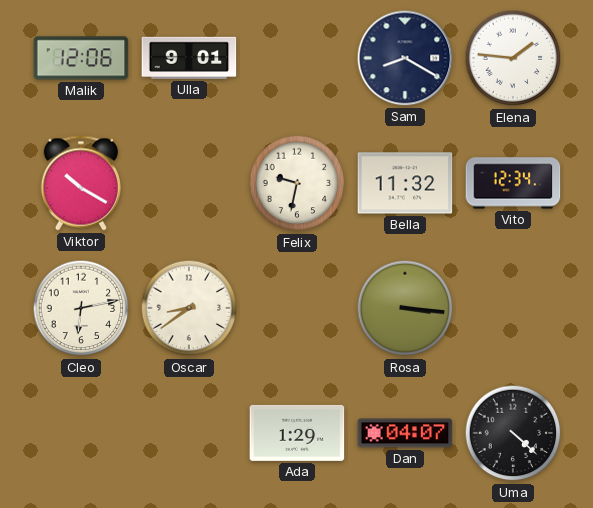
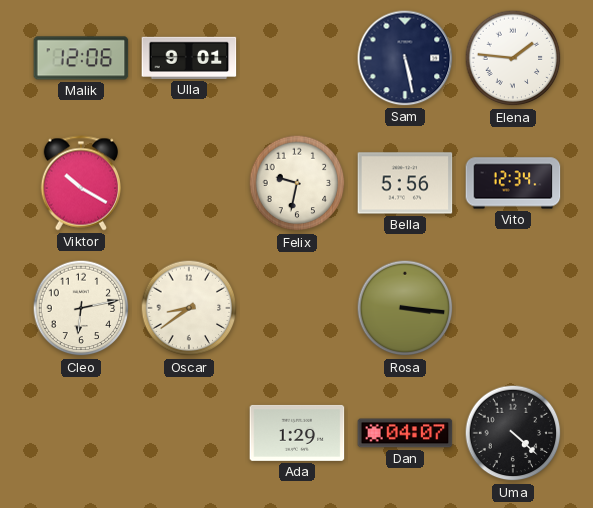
Sam: 8:20 -> 5:28 (405, 58)
Bella: 11:32 -> 5:56 (405, 183)
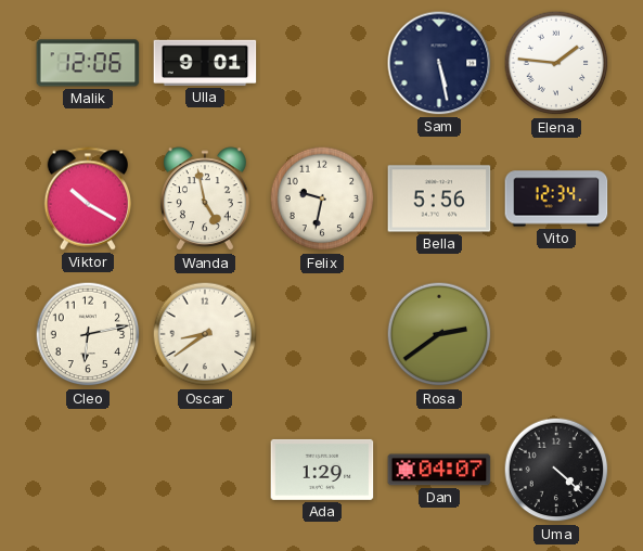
Wanda: none -> 4:58 (205, 200)
Rosa: 3:16 -> 2:39 (439, 334)
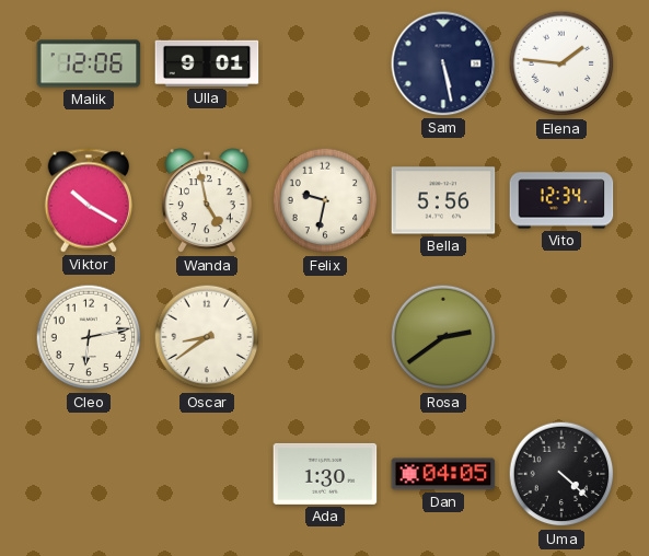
Ada: 1:29 -> 1:30 (325, 474)
Dan: 04:07 -> 04:05 (443, 474)
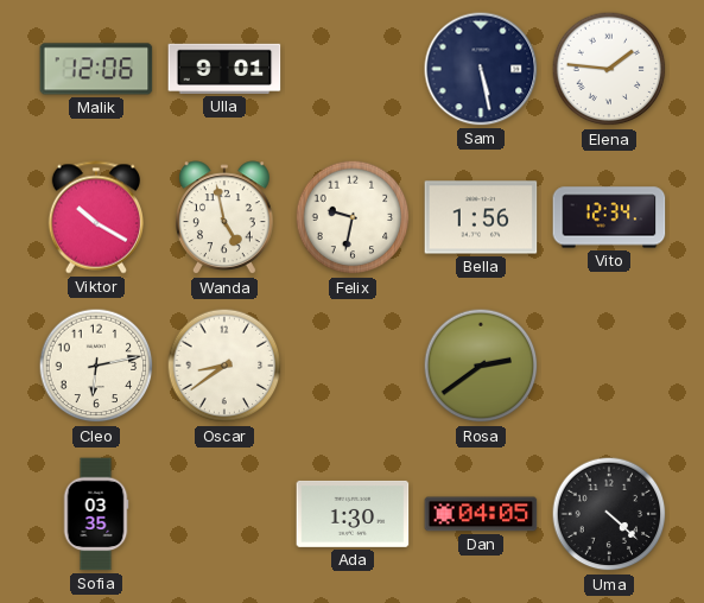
Bella: 5:56 -> 1:56 (481, 217)
Sofia: none -> 03:35 (96, 514)
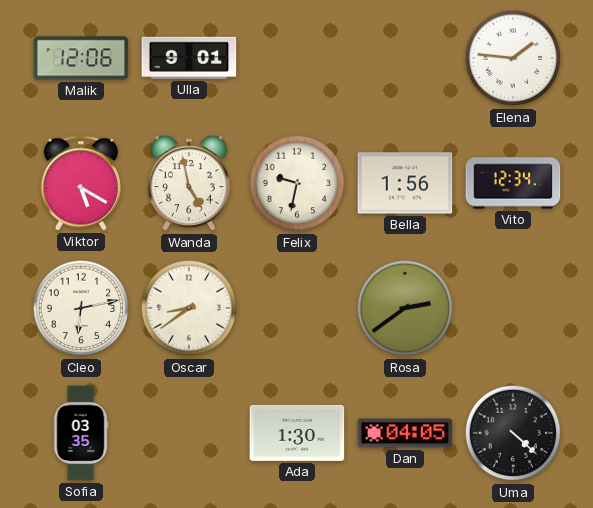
Sam: 5:28 -> none (481, 69)
Viktor: 10:20 -> 5:20 (80, 183)
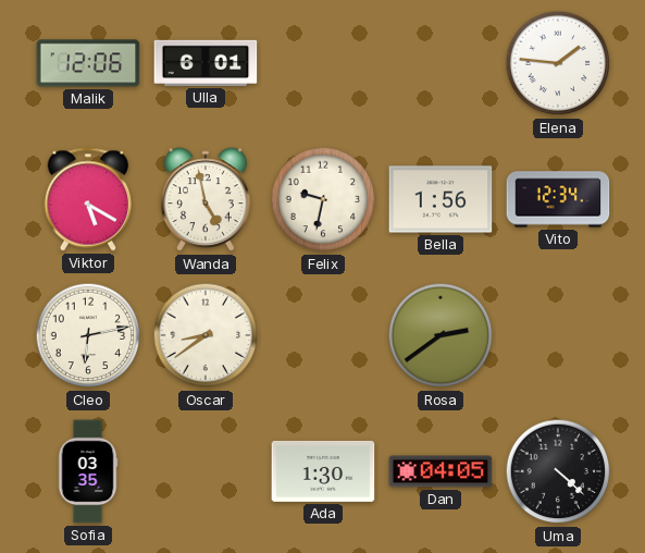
Ulla: 9:01 -> 6:01 (206, 63)
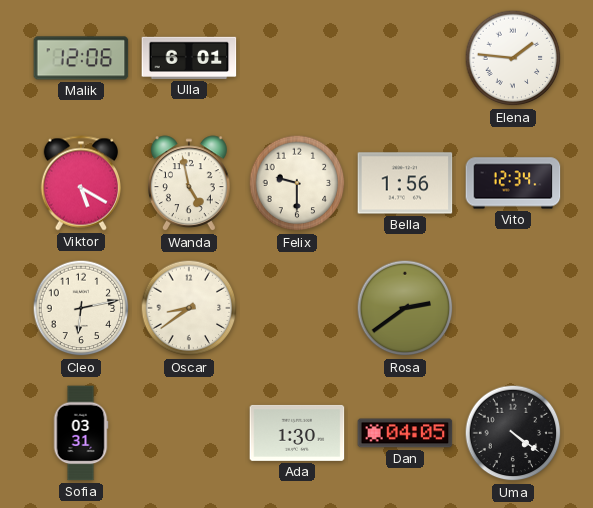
Felix: 9:32 -> 9:30 (297, 183)
Sofia: 03:35 -> 03:31 (81, 433)
Uma: 4:22 -> 4:21 (513, 433)
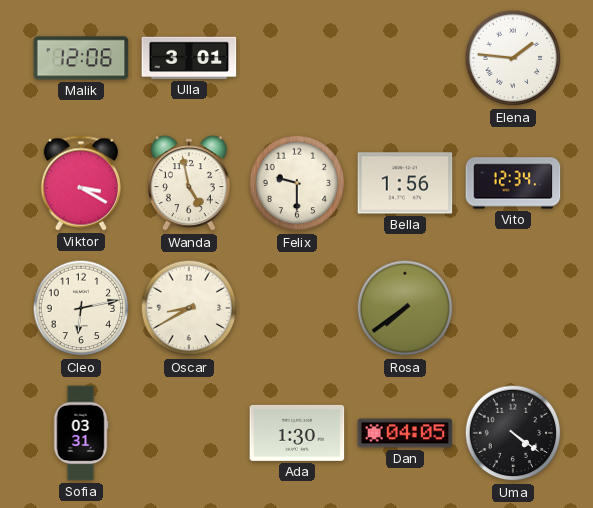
Ulla: 6:01 -> 3:01 (189, 58)
Viktor: 5:20 -> 3:20 (80, 183)
Oscar: 8:39 -> 8:40 (189, 308)
Rosa: 2:39 -> 7:39 (405, 308)
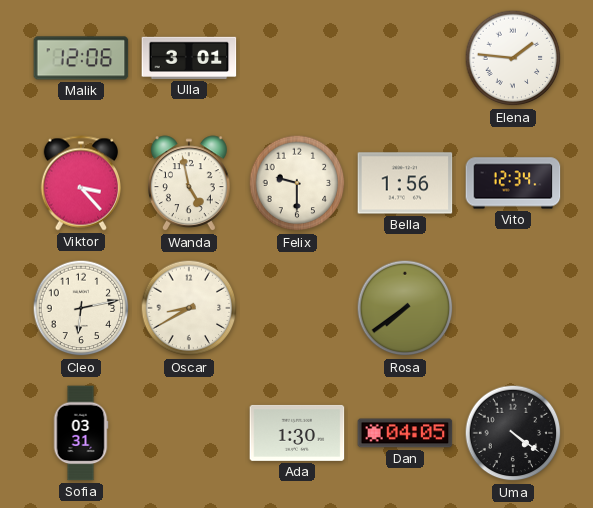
Viktor: 3:20 -> 3:23 (80, 183)
